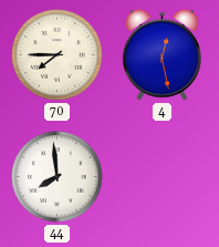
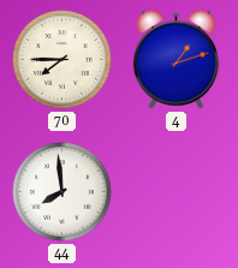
4: 12:28 -> 1:12 (175, 59)
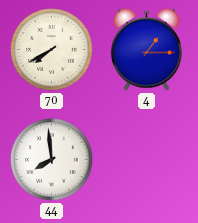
70: 7:45 -> 7:40 (52, 50)
4: 1:12 -> 1:15 (146, 49)
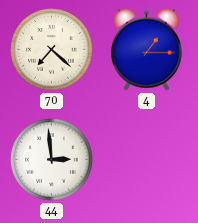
70: 7:40 -> 7:22 (52, 50)
44: 7:59 -> 2:59 (52, 160)
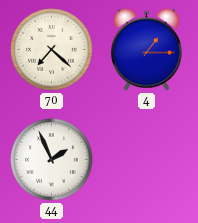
44: 2:59 -> 1:56 (52, 160)
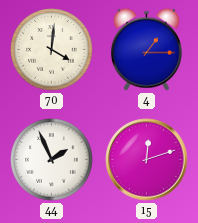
70: 7:22 -> 4:01 (52, 50)
15: none -> 12:12 (147, 160)
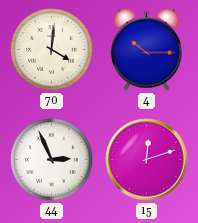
4: 1:15 -> 10:15 (146, 49)
44: 1:56 -> 2:56 (52, 160)
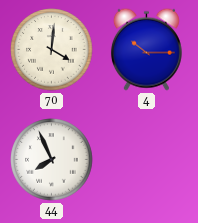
44: 2:56 -> 7:56 (52, 160)
15: 12:12 -> none (147, 160)
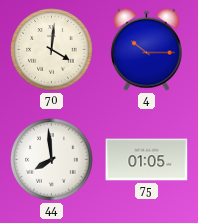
44: 7:56 -> 7:59 (52, 160)
75: none -> 01:05 (147, 160)
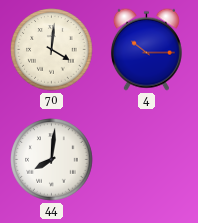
44: 7:59 -> 8:01 (52, 160)
75: 01:05 -> none (147, 160)
